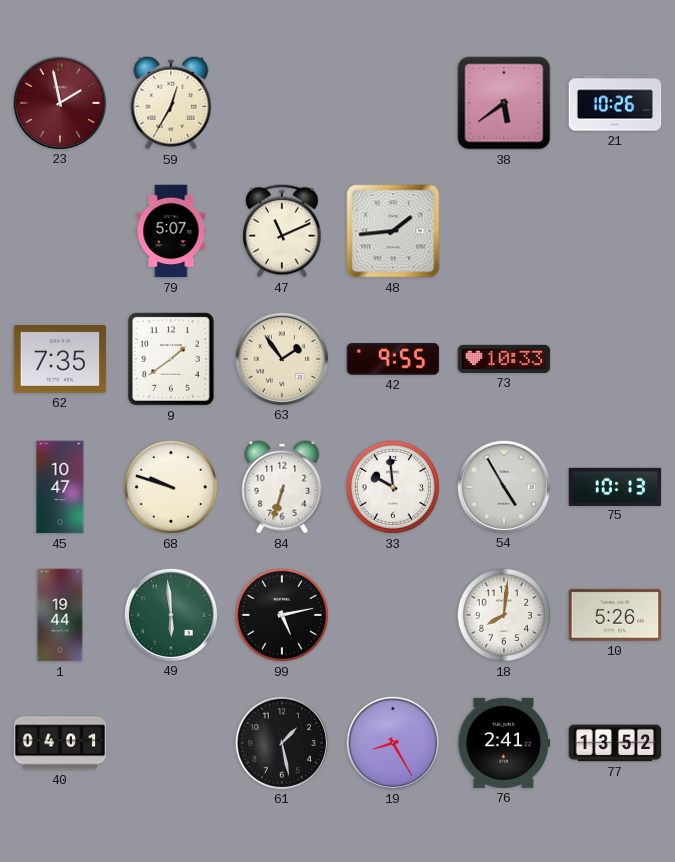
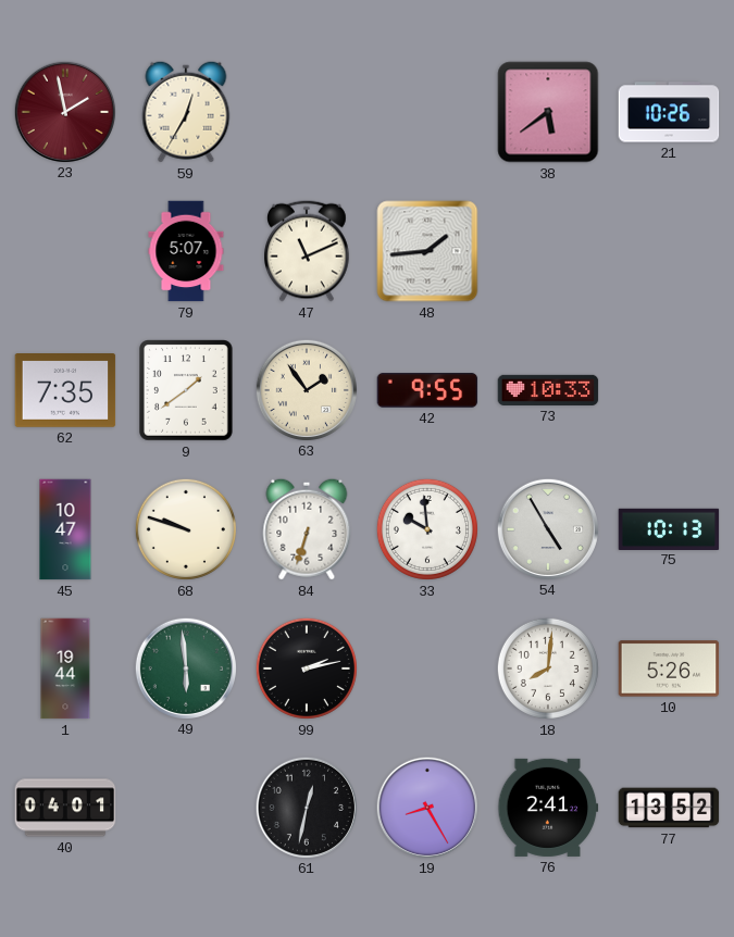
99: 5:13 -> 2:13 (307, 669)
61: 1:28 -> 12:32 (306, 807)
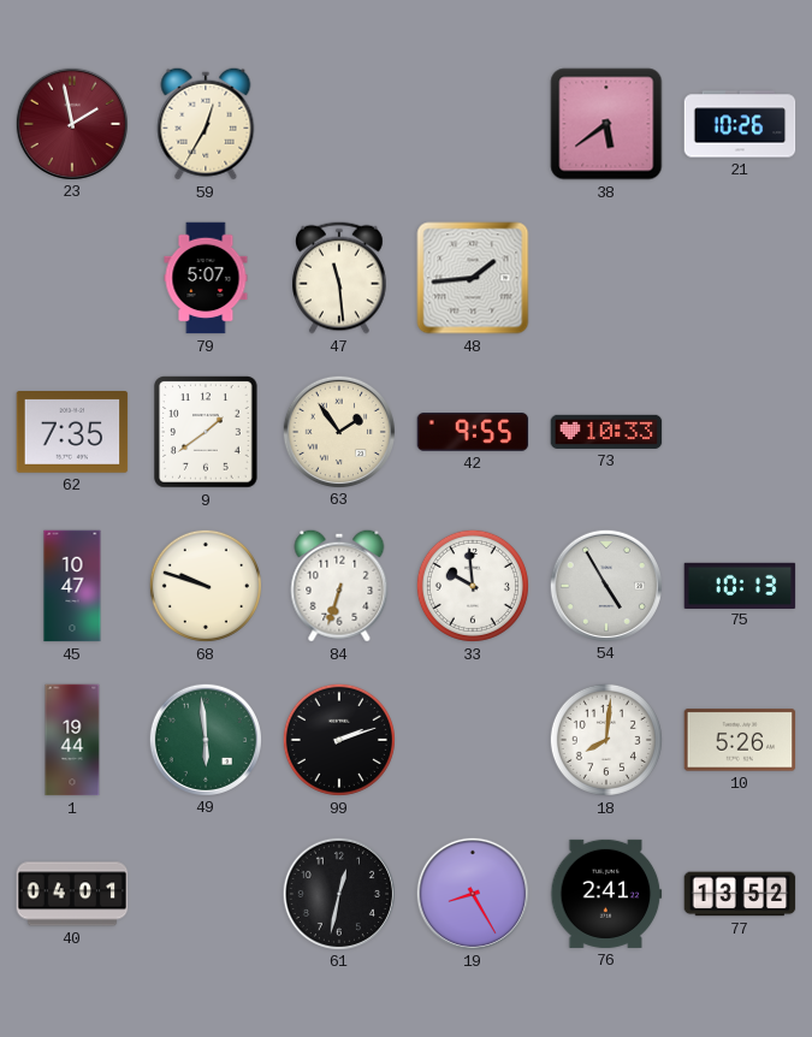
47: 11:11 -> 11:29 (340, 278)
99: 2:13 -> 2:12 (339, 740)
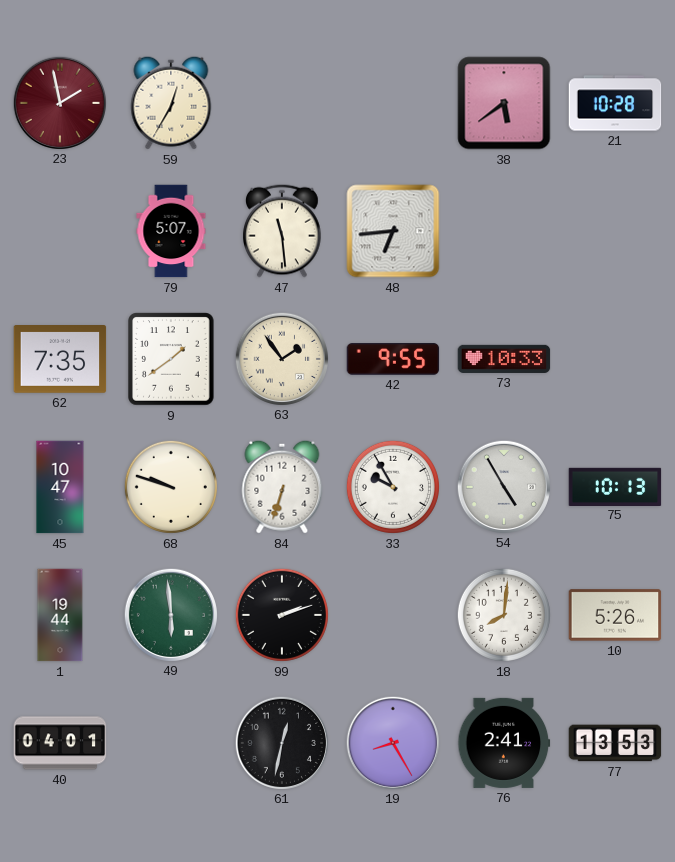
21: 10:26 -> 10:28 (615, 103)
48: 1:44 -> 6:44 (393, 231)
33: 9:59 -> 9:55 (393, 487)
77: 13:52 -> 13:53 (615, 743)
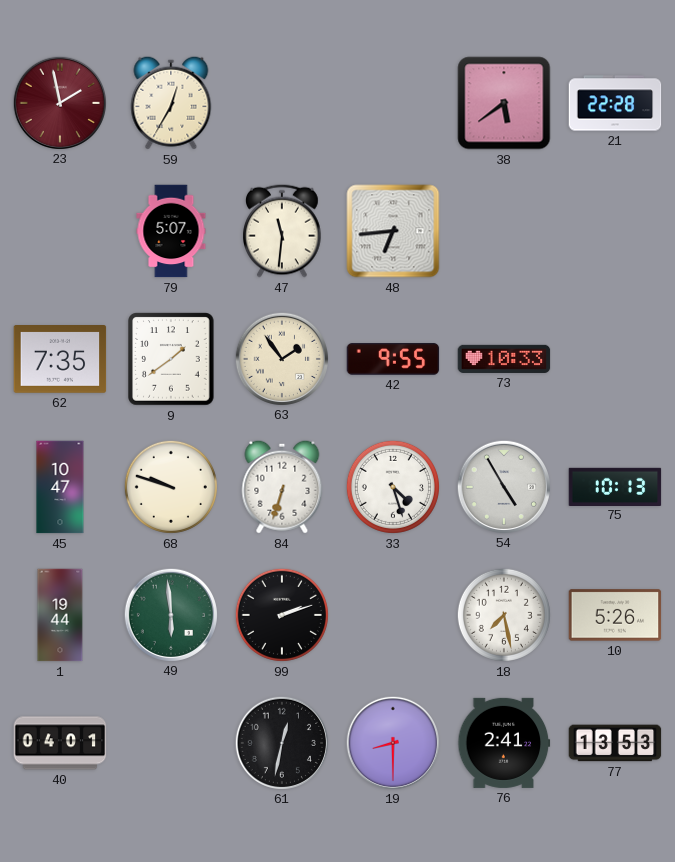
21: 10:28 -> 22:28 (615, 103)
47: 11:29 -> 11:31 (283, 231)
33: 9:55 -> 4:27 (393, 487)
18: 8:01 -> 7:28 (504, 615)
19: 8:25 -> 8:30 (392, 742)
